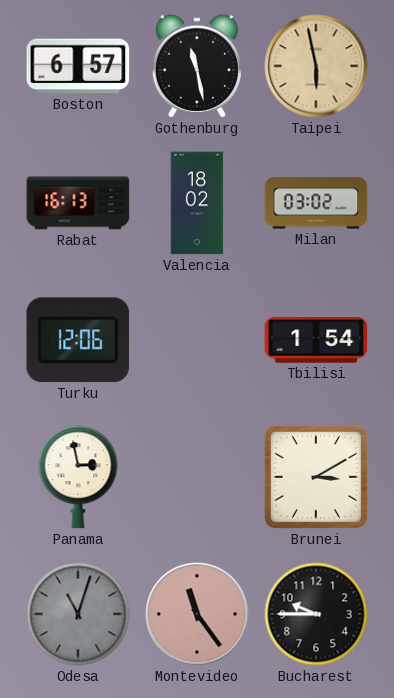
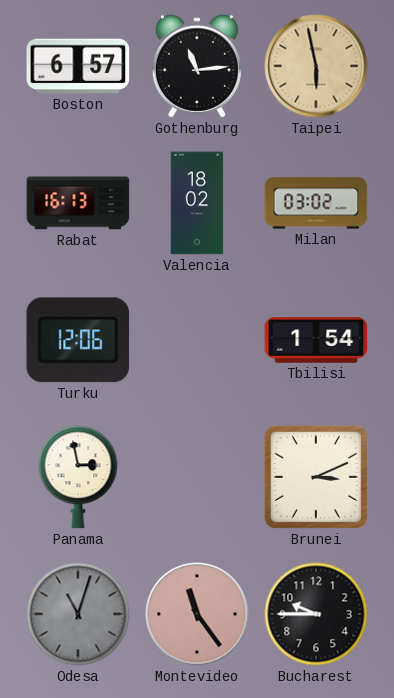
Gothenburg: 11:28 -> 11:14 (197, 66)
Brunei: 3:10 -> 3:11 (316, 477)
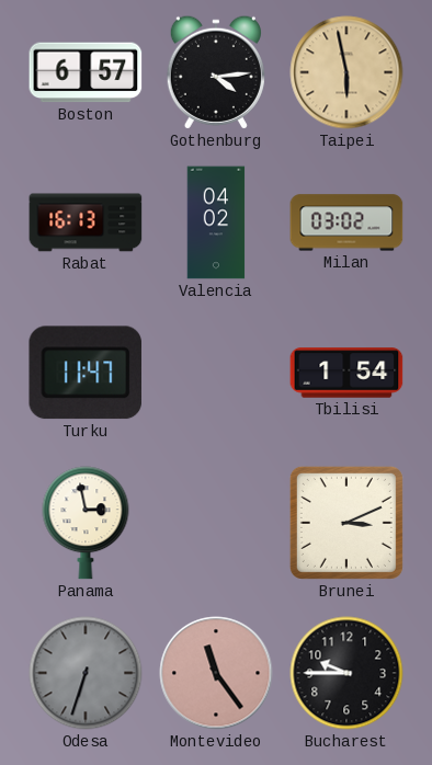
Gothenburg: 11:14 -> 4:14 (216, 72)
Valencia: 18:02 -> 04:02 (216, 222)
Turku: 12:06 -> 11:47 (84, 373)
Odesa: 11:03 -> 6:33 (86, 673)
